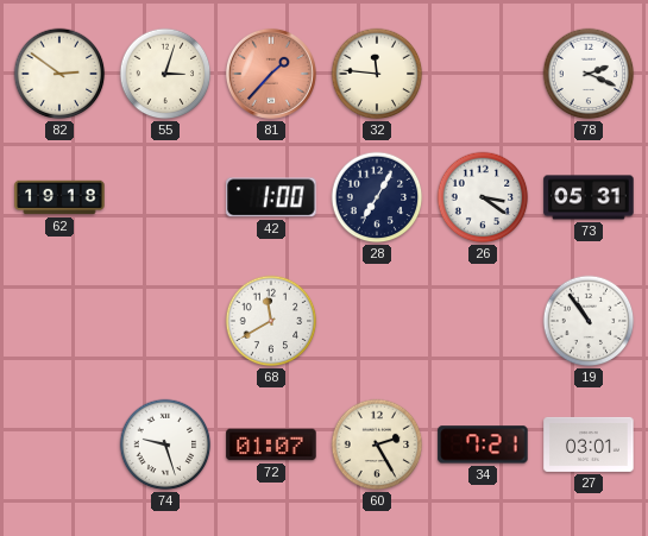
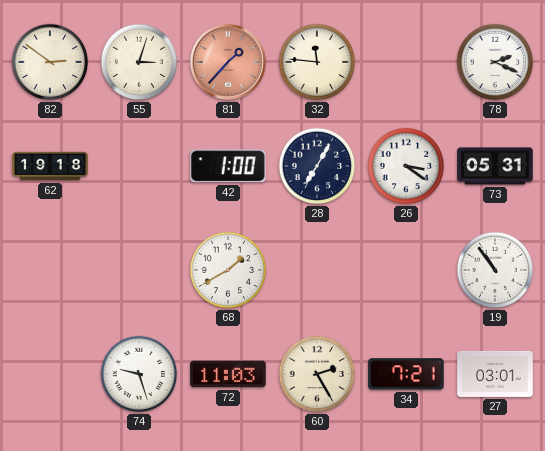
68: 11:40 -> 1:40 (228, 270)
72: 01:07 -> 11:03 (228, 374)
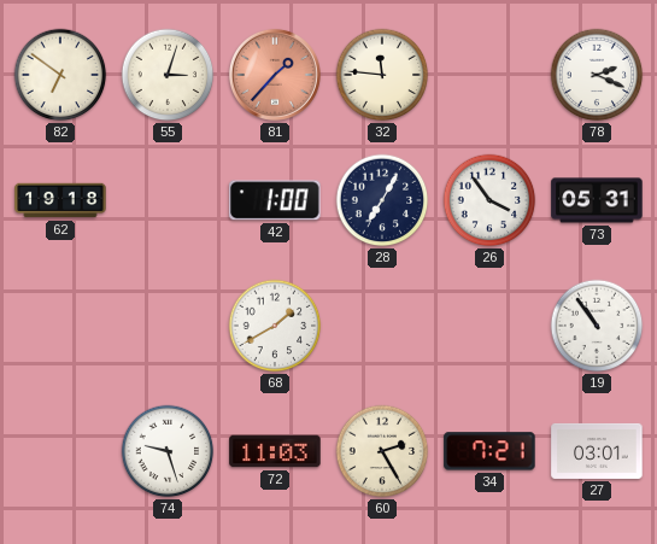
82: 2:51 -> 6:51 (60, 75)
26: 3:21 -> 3:54 (489, 200)
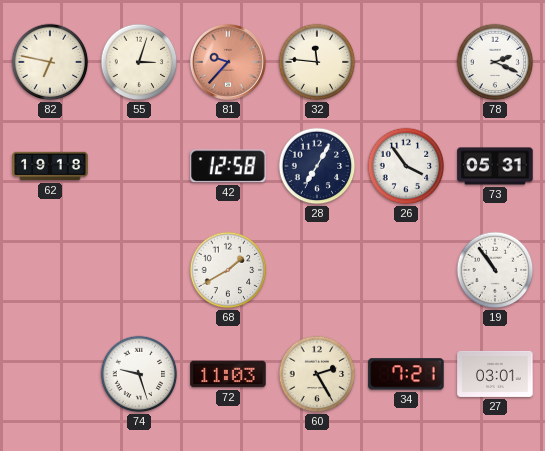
82: 6:51 -> 6:47 (50, 62)
81: 1:37 -> 9:37 (228, 62)
42: 1:00 -> 12:58 (228, 166)
